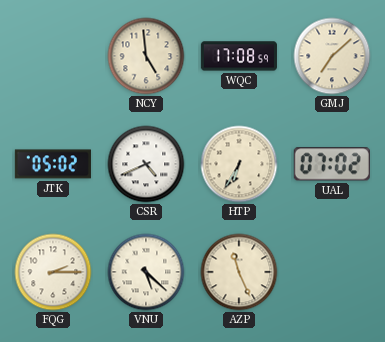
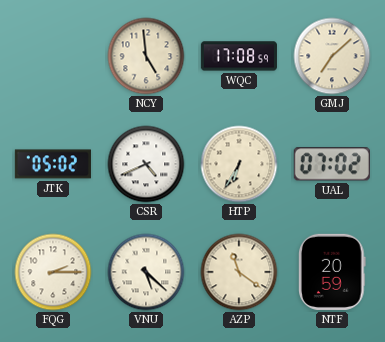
AZP: 11:26 -> 11:21 (239, 272)
NTF: none -> 20:59 (333, 272)
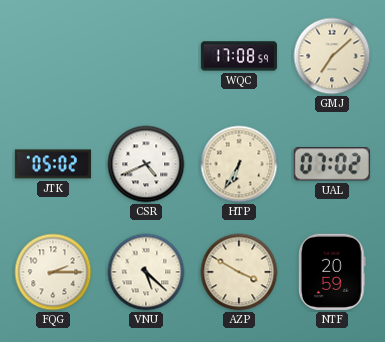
NCY: 4:59 -> none (146, 56)
AZP: 11:21 -> 3:50 (239, 272)
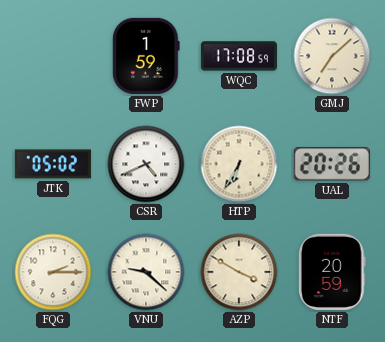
FWP: none -> 1:59 (146, 56)
UAL: 07:02 -> 20:26 (332, 164)
VNU: 5:22 -> 9:22 (146, 272)
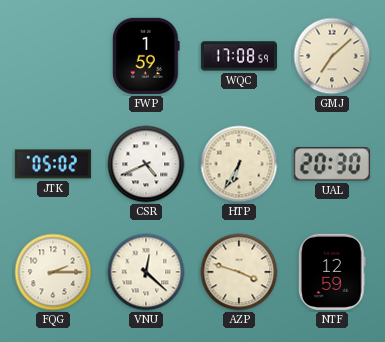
UAL: 20:26 -> 20:30 (332, 164)
VNU: 9:22 -> 12:22 (146, 272)
AZP: 3:50 -> 3:48 (239, 272)
NTF: 20:59 -> 12:59 (333, 272)
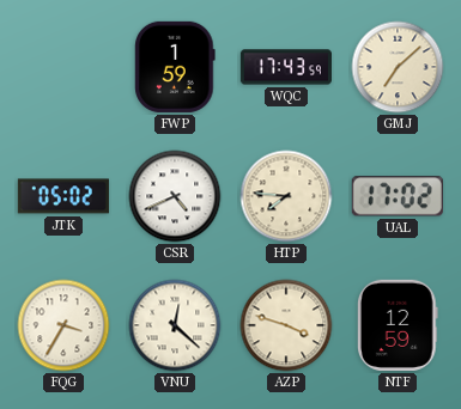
WQC: 17:08 -> 17:43 (286, 67)
HTP: 6:35 -> 7:46 (286, 196)
UAL: 20:30 -> 17:02 (398, 196)
FQG: 2:15 -> 3:35 (63, 325)
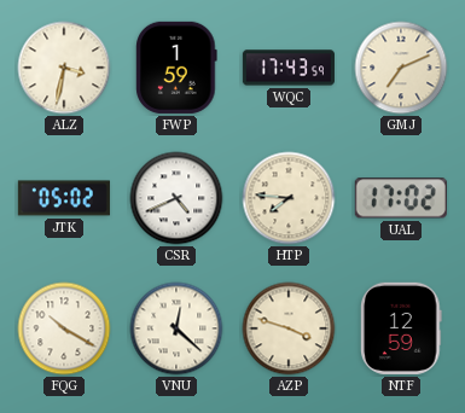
ALZ: none -> 3:32 (64, 68)
GMJ: 7:08 -> 7:11 (401, 68)
FQG: 3:35 -> 10:20 (64, 328)
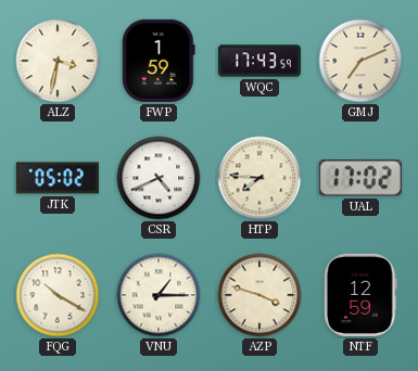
VNU: 12:22 -> 1:15 (159, 295)
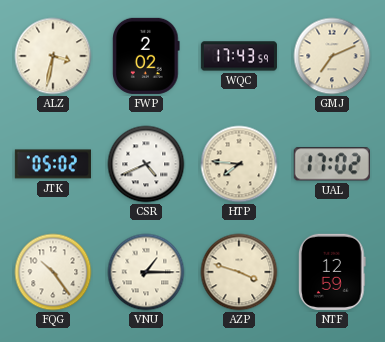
FWP: 1:59 -> 2:02 (146, 56)
FQG: 10:20 -> 10:24 (53, 272)
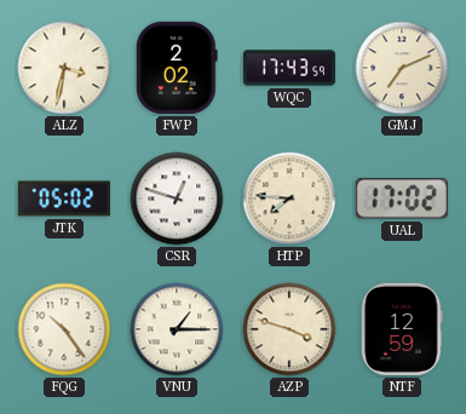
CSR: 4:41 -> 12:48 (177, 199)
